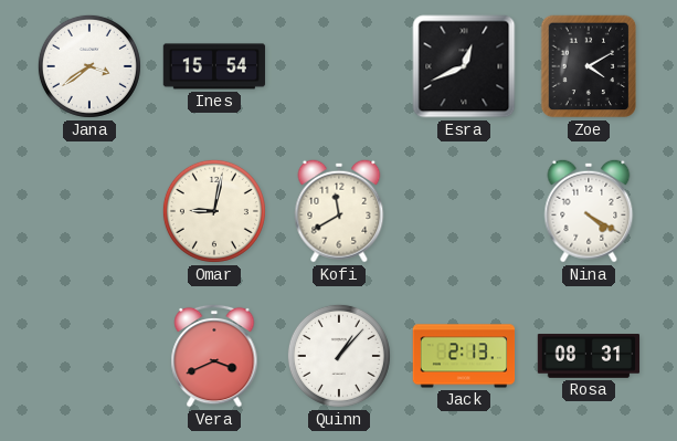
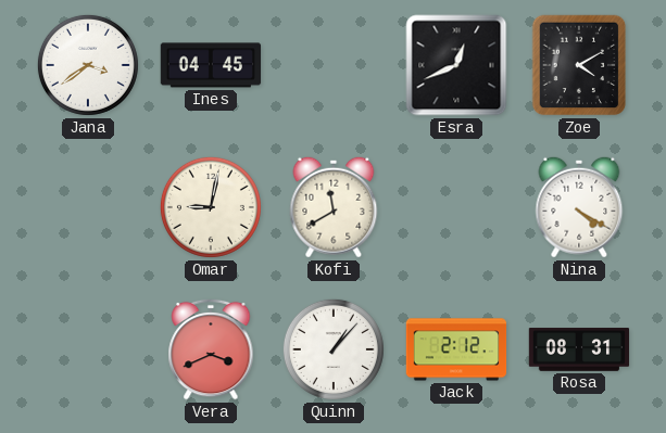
Ines: 15:54 -> 04:45 (211, 65)
Jack: 2:13 -> 2:12 (456, 349)
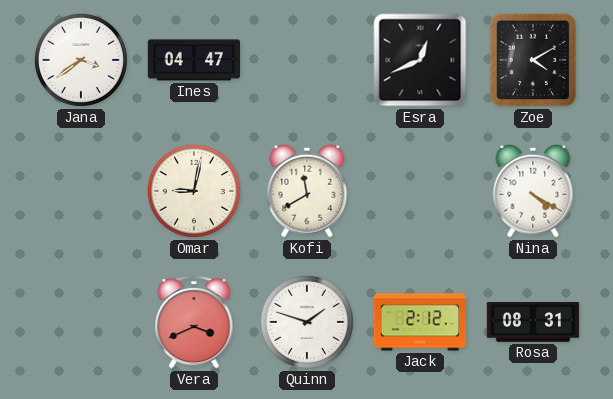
Ines: 04:45 -> 04:47 (194, 60)
Quinn: 1:07 -> 1:48 (307, 322)
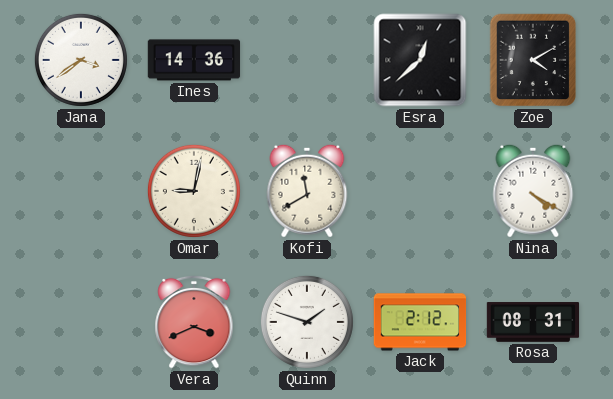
Ines: 04:47 -> 14:36 (194, 60)
Esra: 12:41 -> 12:38 (420, 60)
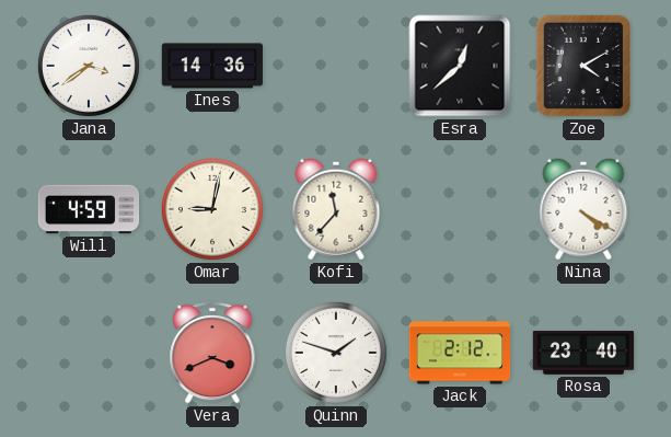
Will: none -> 4:59 (89, 209)
Kofi: 11:40 -> 11:37 (336, 209)
Rosa: 08:31 -> 23:40 (583, 353)
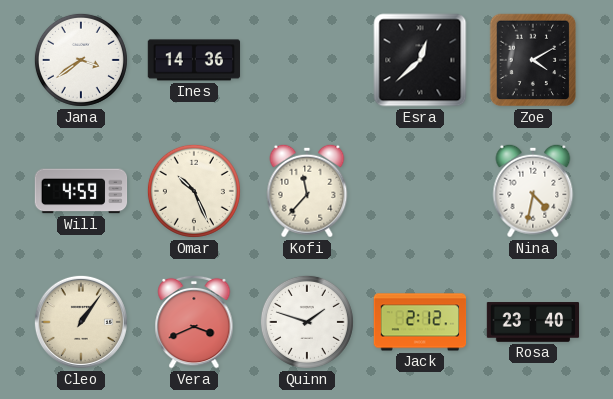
Omar: 9:02 -> 10:26 (194, 191)
Nina: 4:20 -> 4:32 (533, 191)
Cleo: none -> 1:06 (81, 322)
